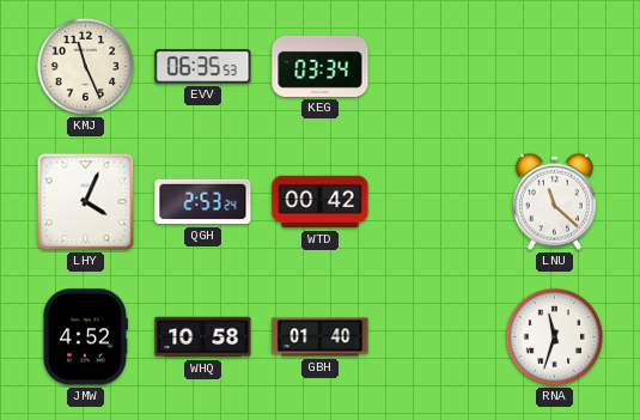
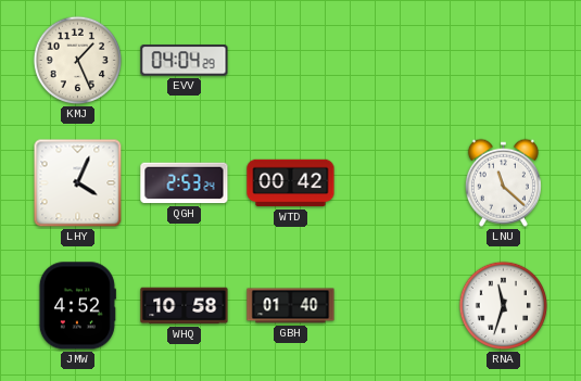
KMJ: 11:26 -> 1:26 (78, 61)
EVV: 06:35 -> 04:04 (185, 61)
KEG: 03:34 -> none (321, 66)
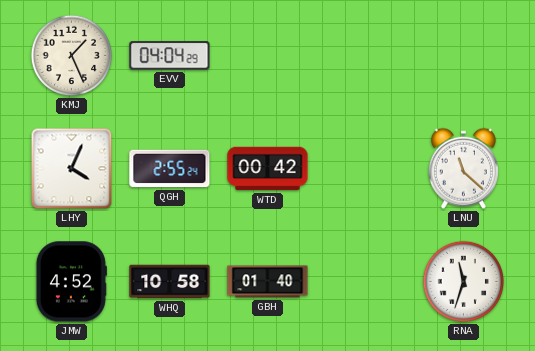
QGH: 2:53 -> 2:55 (170, 169)
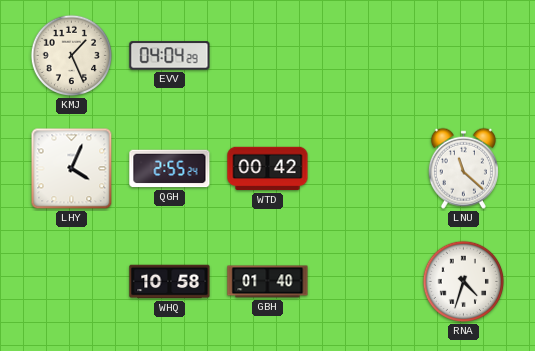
JMW: 4:52 -> none (71, 282)
RNA: 11:33 -> 4:33 (464, 282)
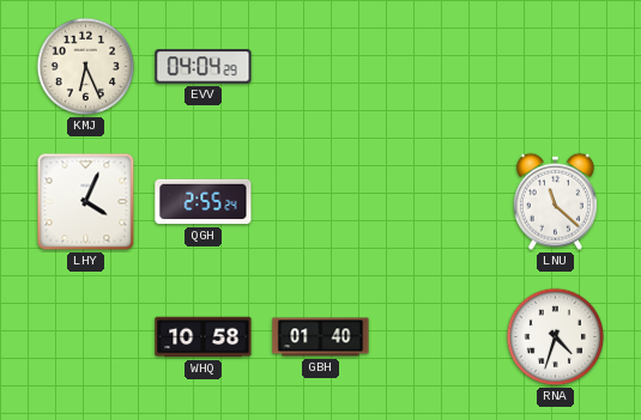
KMJ: 1:26 -> 6:26 (86, 67)
WTD: 00:42 -> none (268, 169)
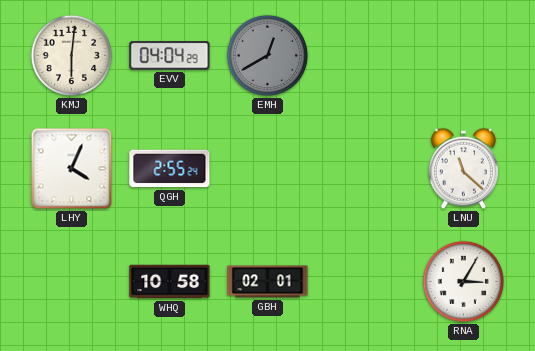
KMJ: 6:26 -> 6:01 (72, 56)
EMH: none -> 12:40 (268, 56)
GBH: 01:40 -> 02:01 (268, 282)
RNA: 4:33 -> 3:05 (464, 282)
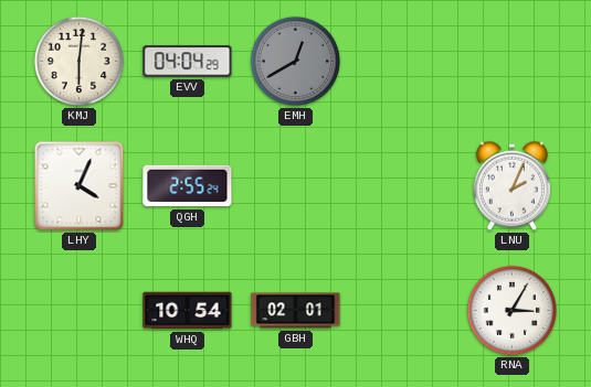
LNU: 11:22 -> 2:04 (511, 185)
WHQ: 10:58 -> 10:54 (188, 311)
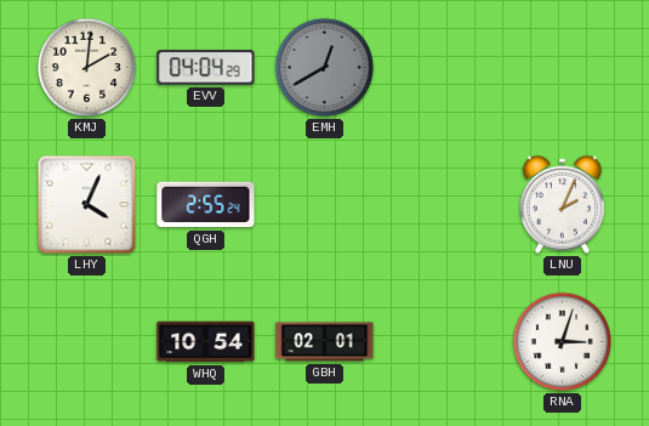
KMJ: 6:01 -> 2:01 (87, 68)
RNA: 3:05 -> 3:03 (563, 342)
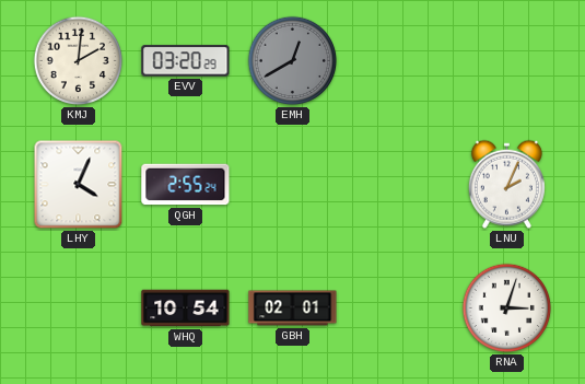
EVV: 04:04 -> 03:20 (186, 61)
